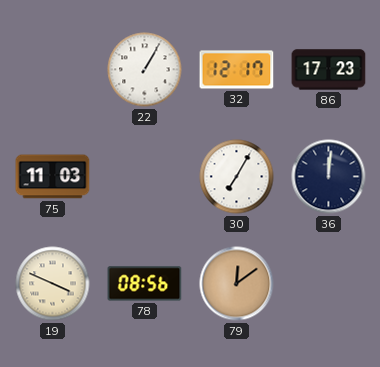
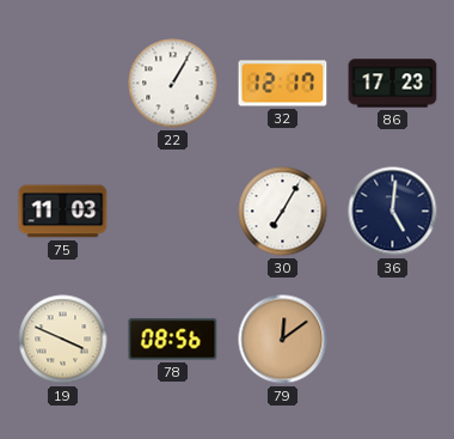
36: 12:01 -> 5:01 (393, 212)
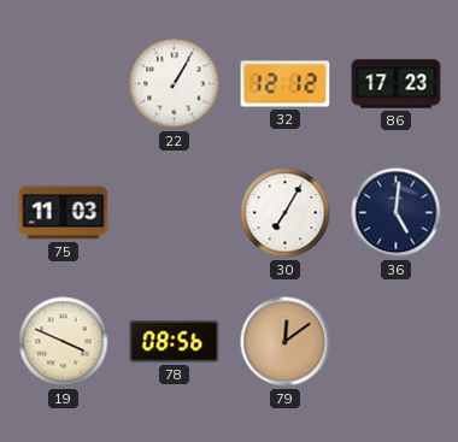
32: 12:17 -> 12:12 (286, 84)
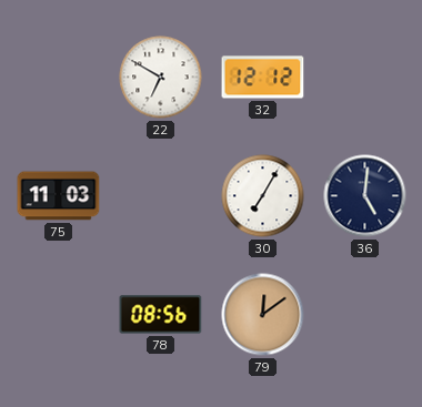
22: 1:05 -> 6:50 (161, 78)
86: 17:23 -> none (397, 84)
19: 3:49 -> none (64, 342)
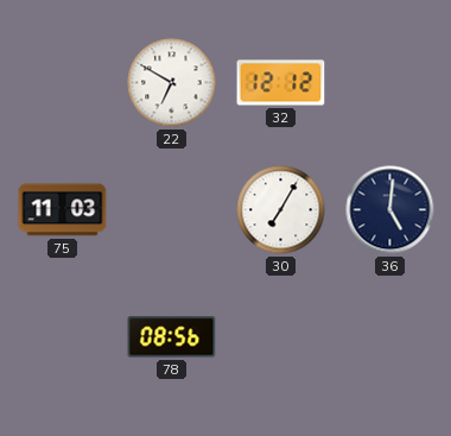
79: 12:09 -> none (263, 315)
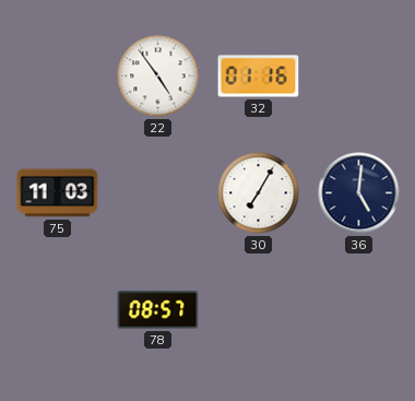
22: 6:50 -> 4:54 (158, 76)
32: 12:12 -> 01:16 (259, 76)
78: 08:56 -> 08:57 (158, 310)
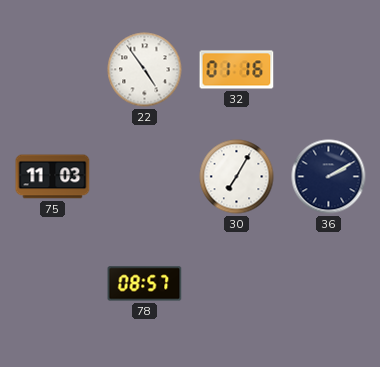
36: 5:01 -> 2:10 (329, 177)
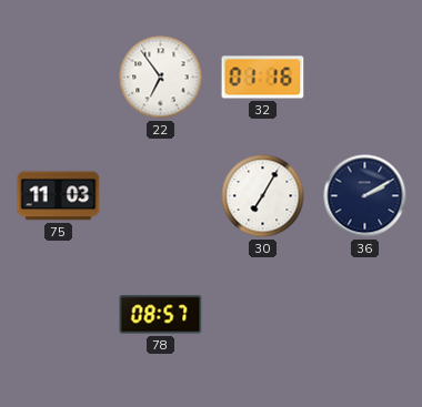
22: 4:54 -> 6:54 (161, 78)
